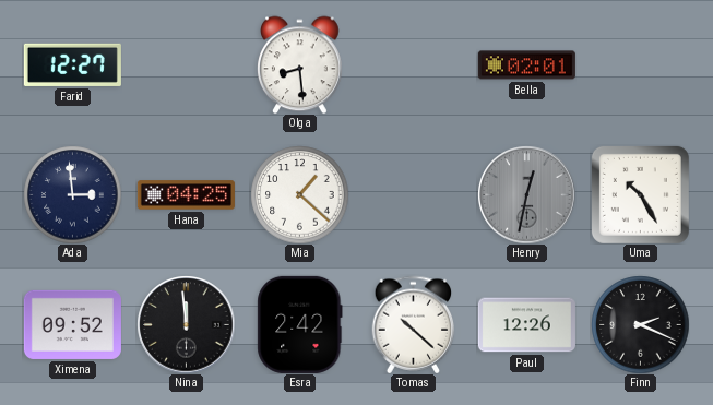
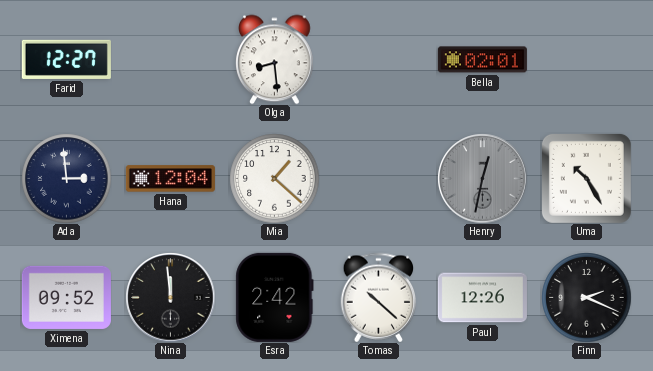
Hana: 04:25 -> 12:04 (170, 179)
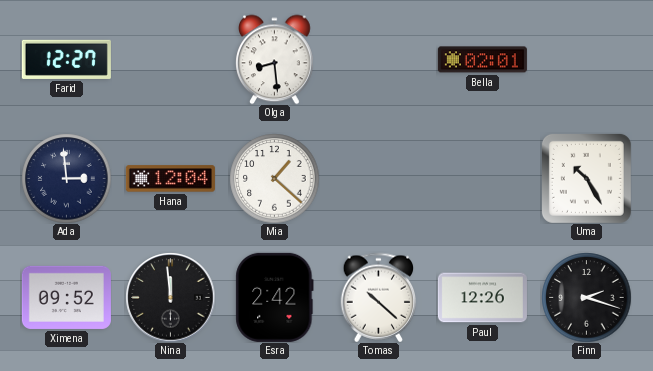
Henry: 12:32 -> none (482, 178)
Finn: 2:19 -> 2:18 (586, 297)
